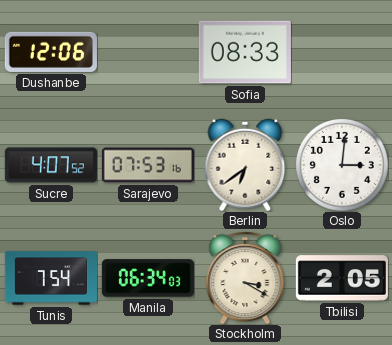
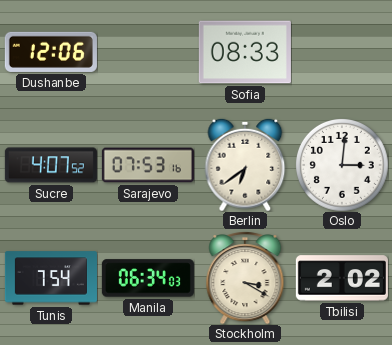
Tbilisi: 2:05 -> 2:02 (342, 278)
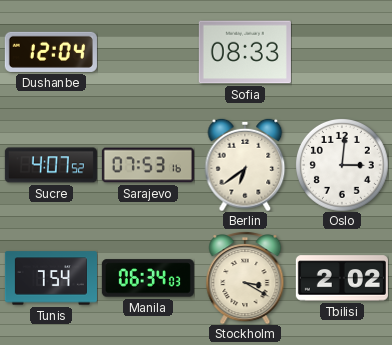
Dushanbe: 12:06 -> 12:04 (51, 52)
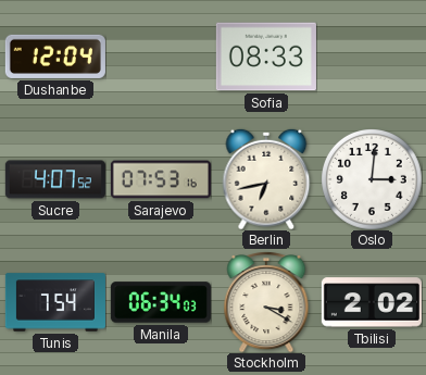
Berlin: 6:39 -> 6:43 (266, 179)
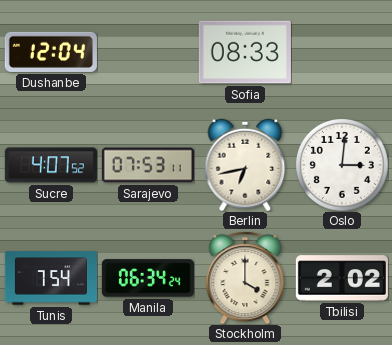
Sarajevo: 07:53:16 -> 07:53:11 (148, 165)
Manila: 06:34:03 -> 06:34:24 (148, 278)
Stockholm: 3:20 -> 4:00 (245, 278)
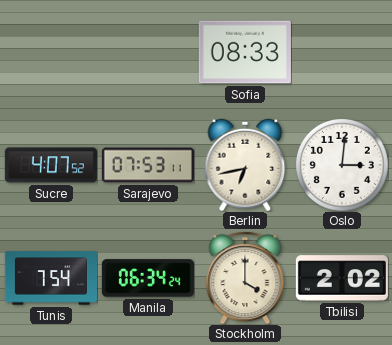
Dushanbe: 12:04 -> none (51, 52)
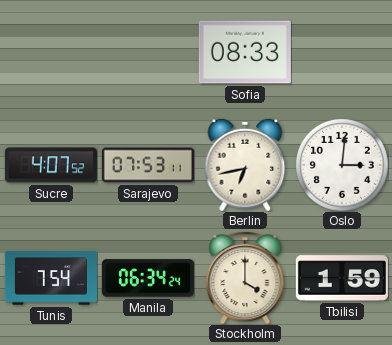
Tbilisi: 2:02 -> 1:59 (342, 278)
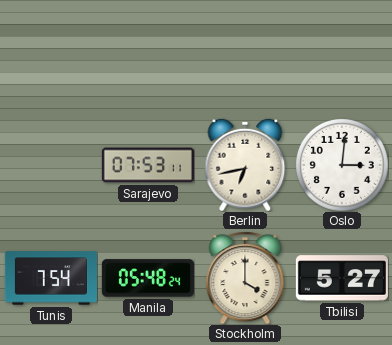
Sofia: 08:33 -> none (245, 52)
Sucre: 4:07 -> none (51, 165)
Manila: 06:34 -> 05:48 (148, 278)
Tbilisi: 1:59 -> 5:27 (342, 278)
